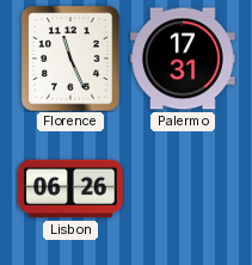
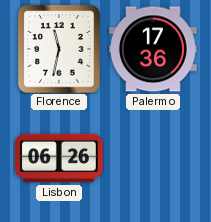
Florence: 11:26 -> 11:32 (59, 49)
Palermo: 17:31 -> 17:36 (154, 49)
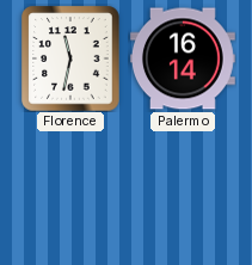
Palermo: 17:36 -> 16:14 (184, 58)
Lisbon: 06:26 -> none (60, 158)
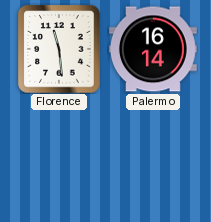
Florence: 11:32 -> 11:29 (59, 49)
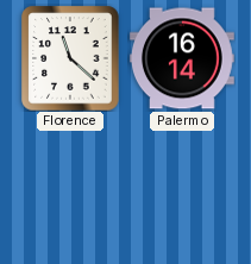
Florence: 11:29 -> 11:22 (70, 58)
